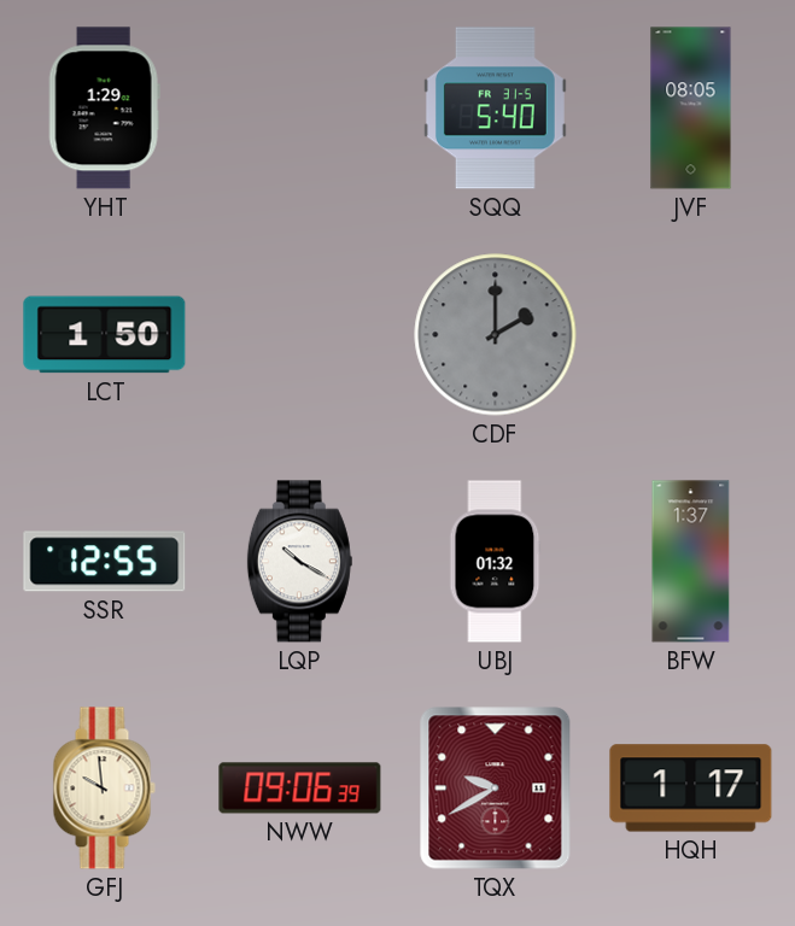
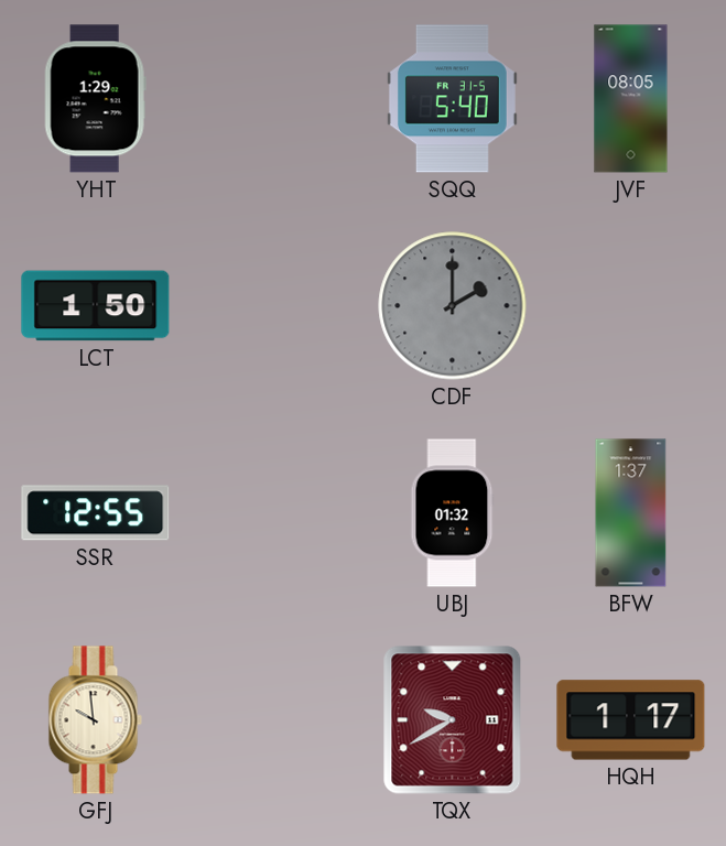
LQP: 10:20 -> none (299, 562)
NWW: 09:06 -> none (300, 789)
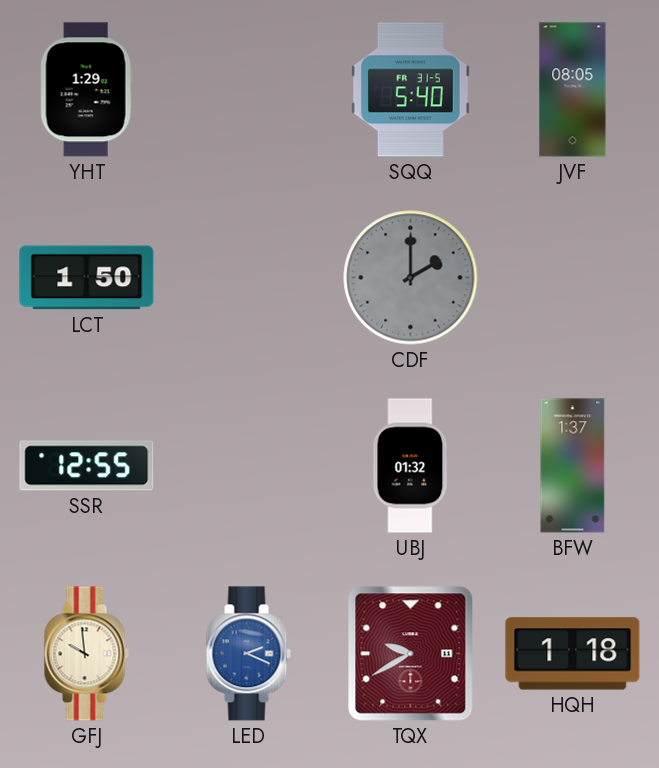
LED: none -> 2:19 (248, 654)
HQH: 1:17 -> 1:18 (573, 654)
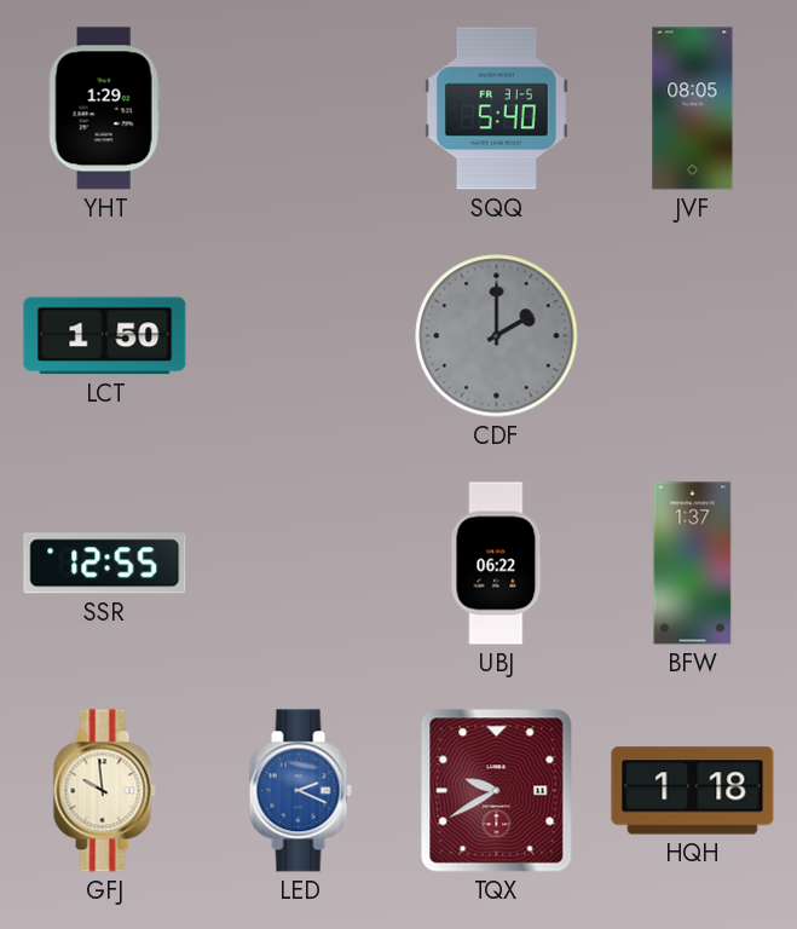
UBJ: 01:32 -> 06:22 (497, 564)
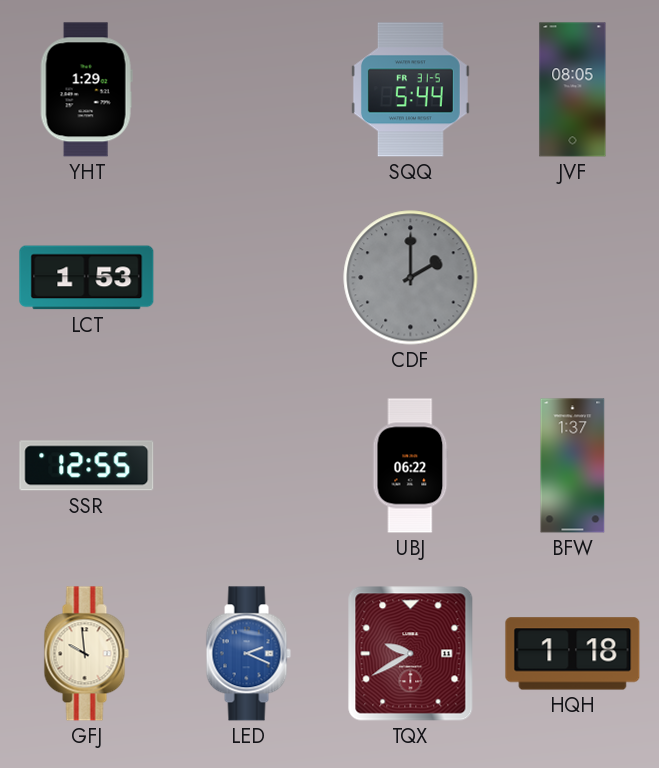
SQQ: 5:40 -> 5:44 (410, 90)
LCT: 1:50 -> 1:53 (87, 278)
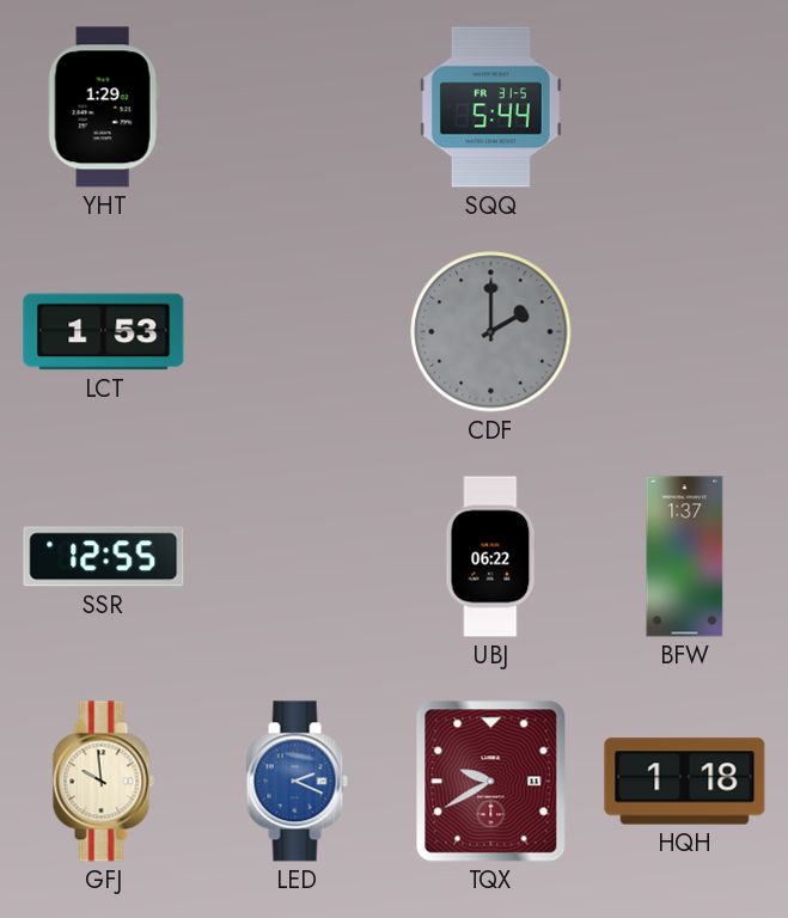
JVF: 08:05 -> none (573, 90)
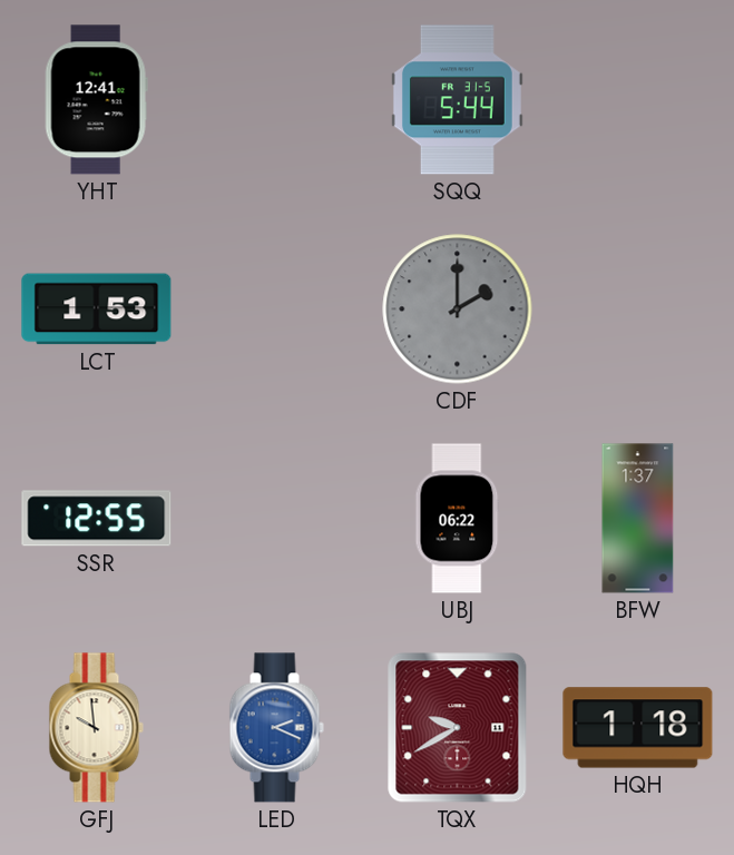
YHT: 1:29 -> 12:41 (96, 100)
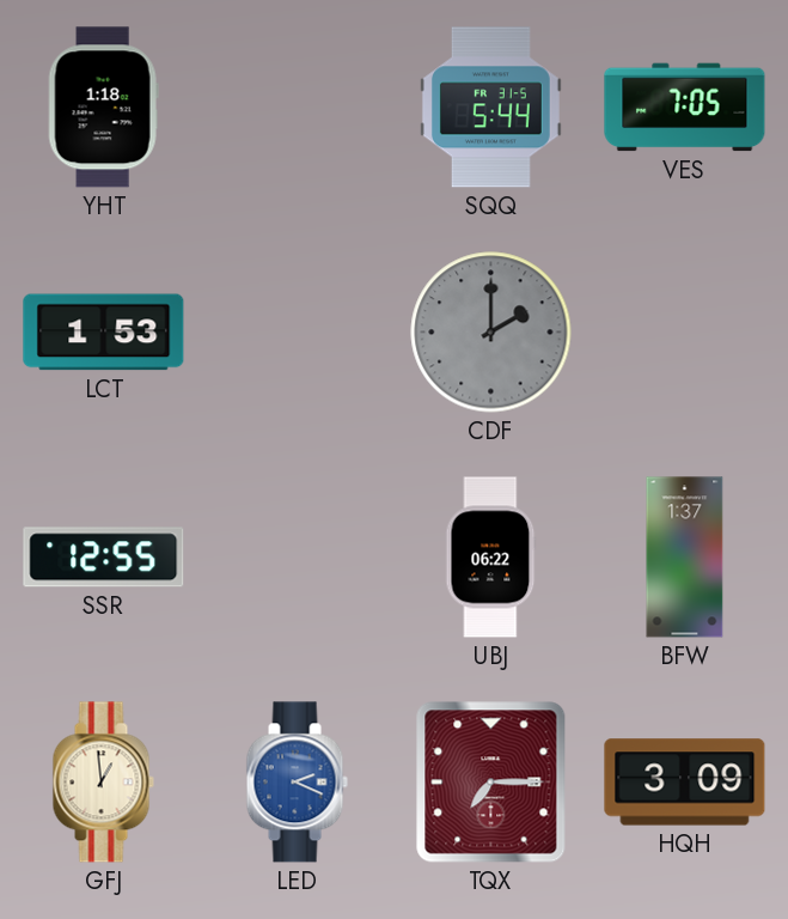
YHT: 12:41 -> 1:18 (103, 108)
VES: none -> 7:05 (685, 108)
GFJ: 9:59 -> 12:59 (103, 783)
TQX: 9:40 -> 7:15 (491, 783)
HQH: 1:18 -> 3:09 (685, 783)
